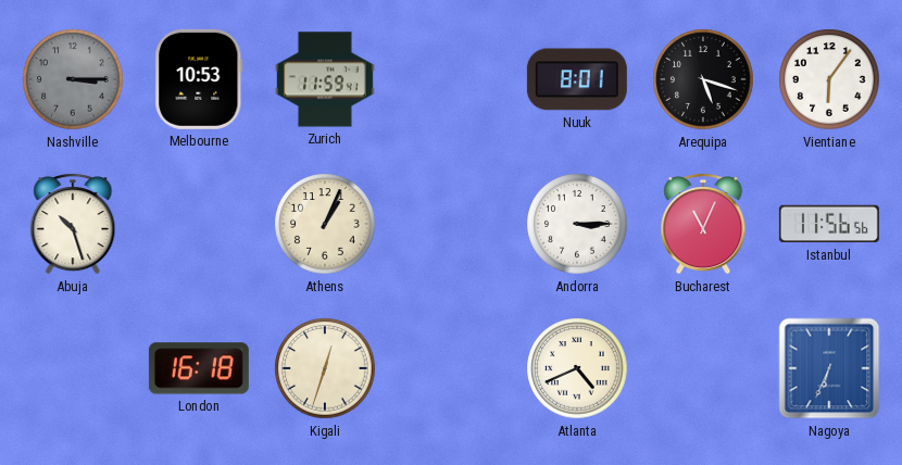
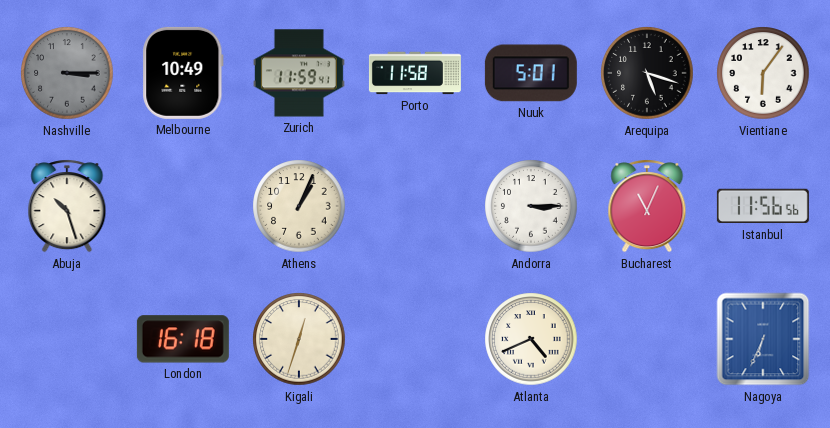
Melbourne: 10:53 -> 10:49 (183, 73)
Porto: none -> 11:58 (415, 73)
Nuuk: 8:01 -> 5:01 (531, 73)
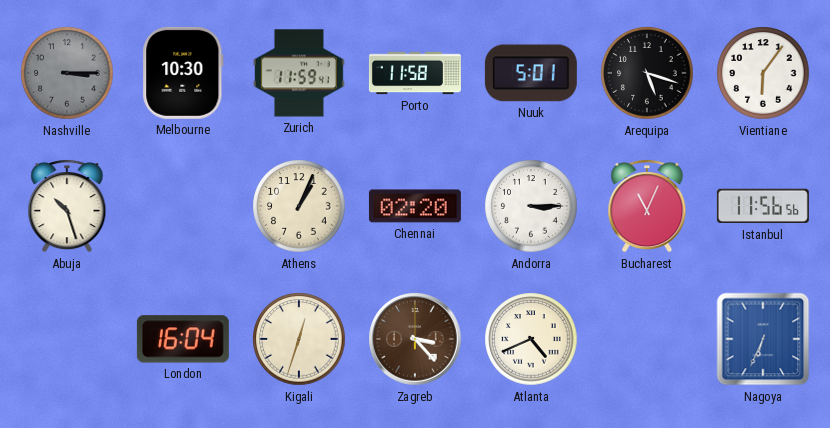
Melbourne: 10:49 -> 10:30 (183, 73)
Chennai: none -> 02:20 (415, 206)
London: 16:18 -> 16:04 (183, 339)
Zagreb: none -> 3:23 (415, 339)
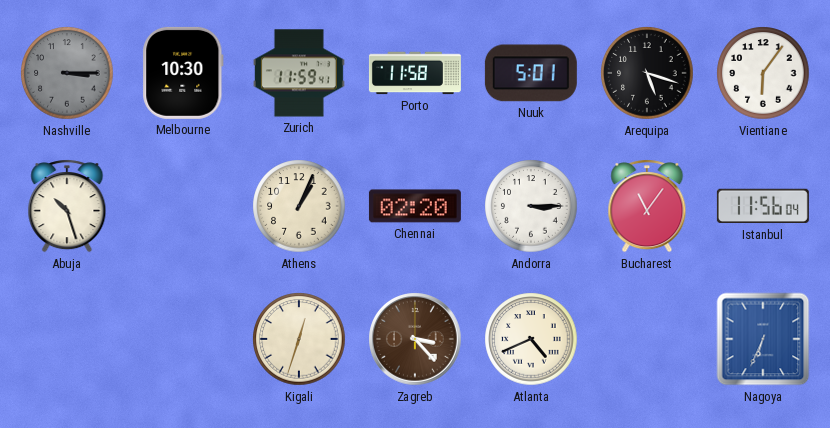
Bucharest: 11:04 -> 11:06 (647, 206)
Istanbul: 11:56:56 -> 11:56:04 (763, 206)
London: 16:04 -> none (183, 339)
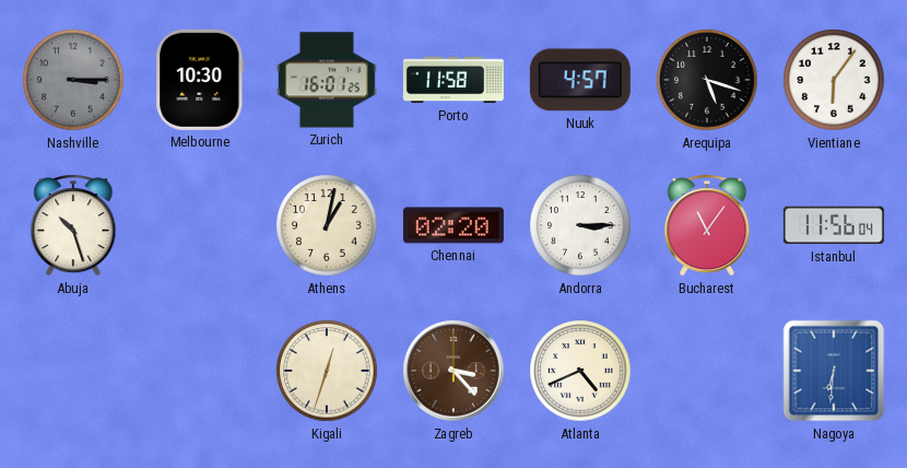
Zurich: 11:59 -> 16:01 (327, 80)
Nuuk: 5:01 -> 4:57 (580, 80)
Athens: 1:04 -> 1:02 (327, 225)
Nagoya: 6:34 -> 6:31 (834, 371)
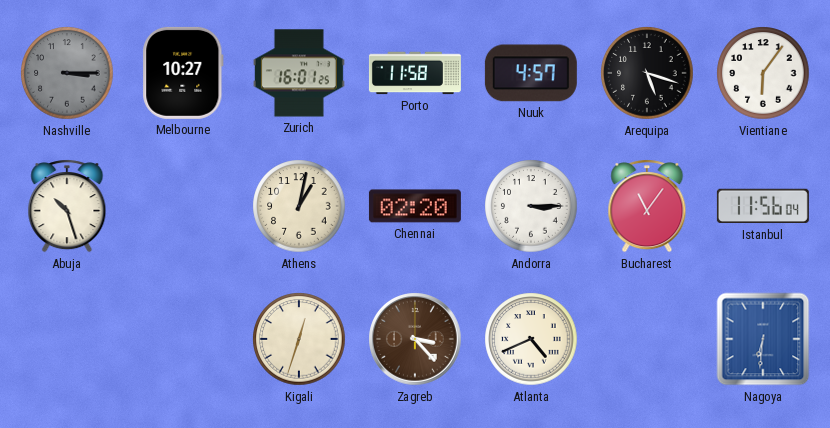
Melbourne: 10:30 -> 10:27 (183, 73)
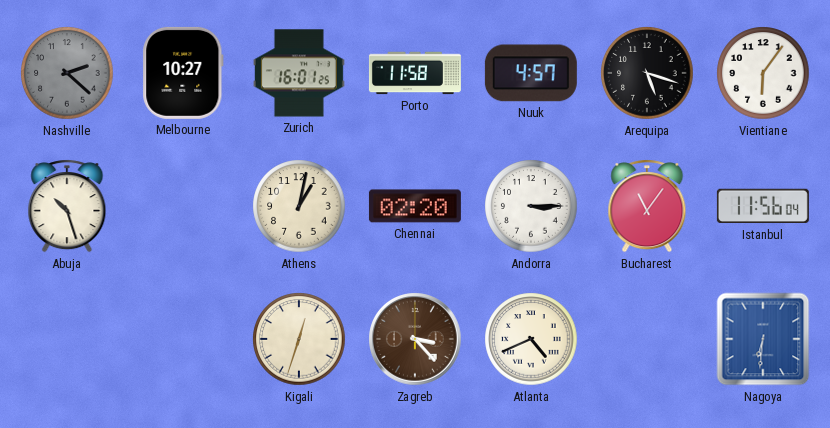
Nashville: 3:15 -> 2:22 (67, 73)
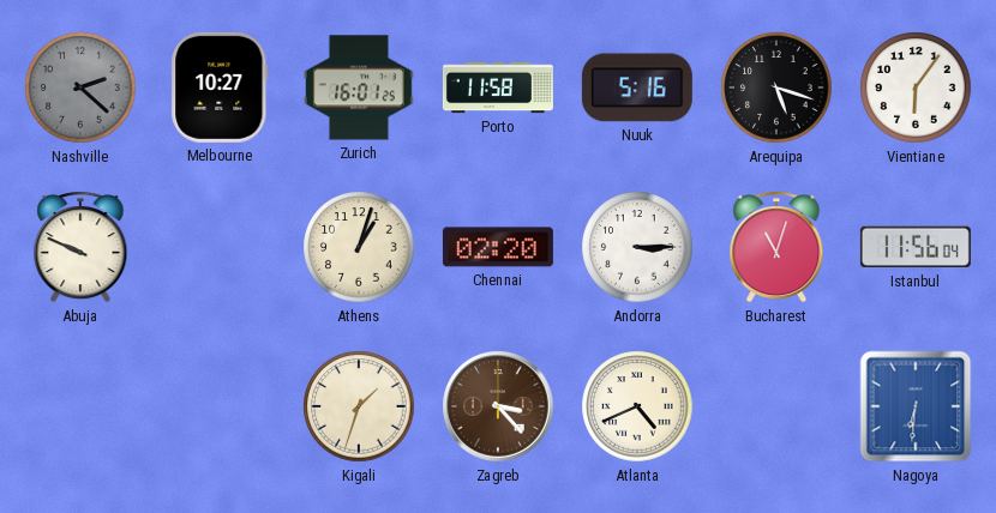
Nuuk: 4:57 -> 5:16 (637, 87)
Abuja: 10:27 -> 9:49 (80, 247)
Athens: 1:02 -> 1:03 (359, 247)
Bucharest: 11:06 -> 11:03 (776, 247)
Kigali: 12:33 -> 1:33 (359, 406)
